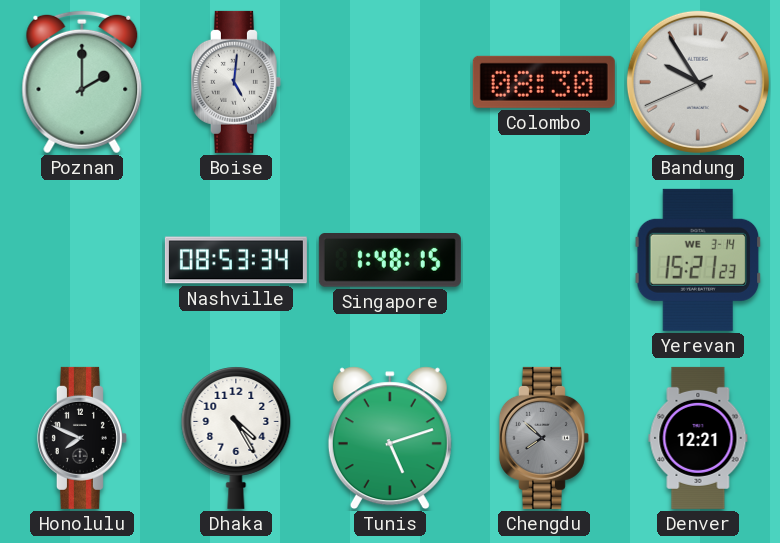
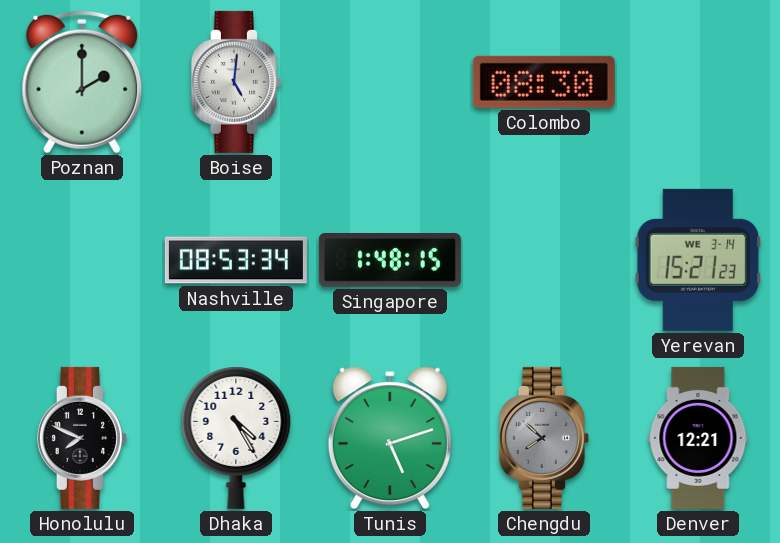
Bandung: 9:54 -> none (698, 82)
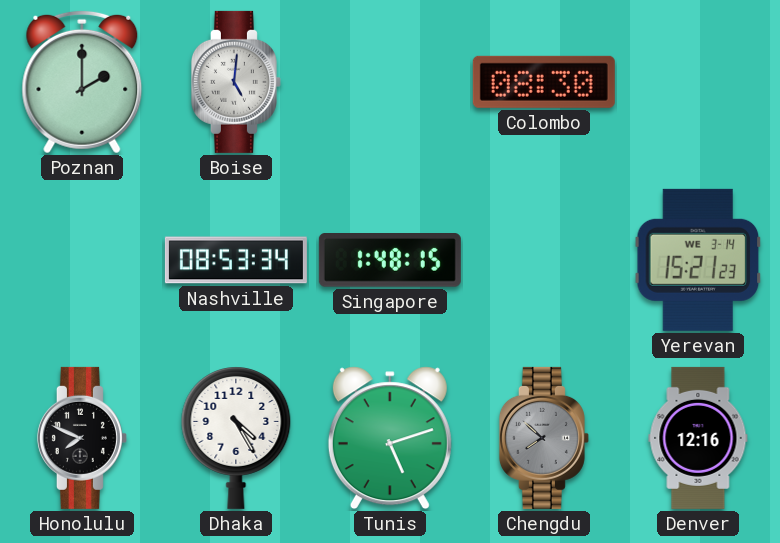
Denver: 12:21 -> 12:16 (698, 438)
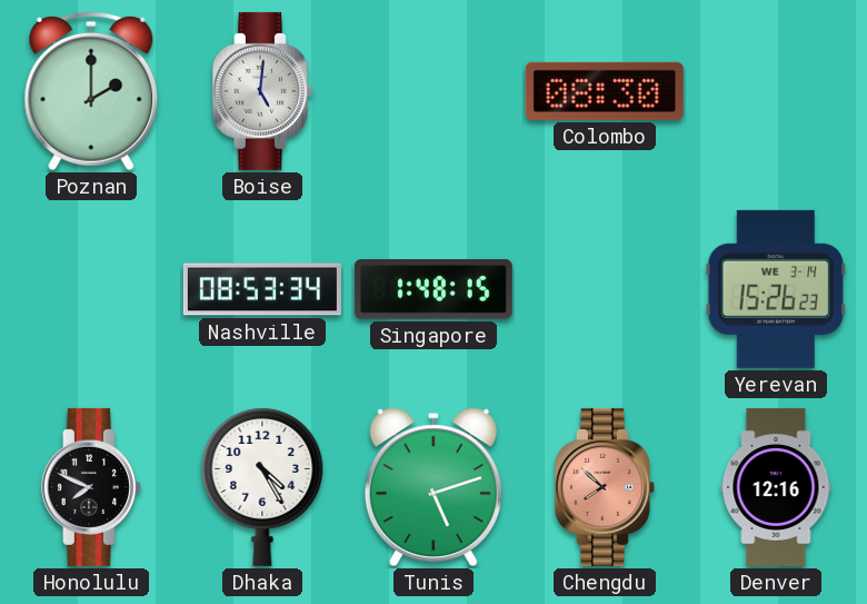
Yerevan: 15:21 -> 15:26 (776, 289)
Chengdu dial: grey -> salmon (605, 487)
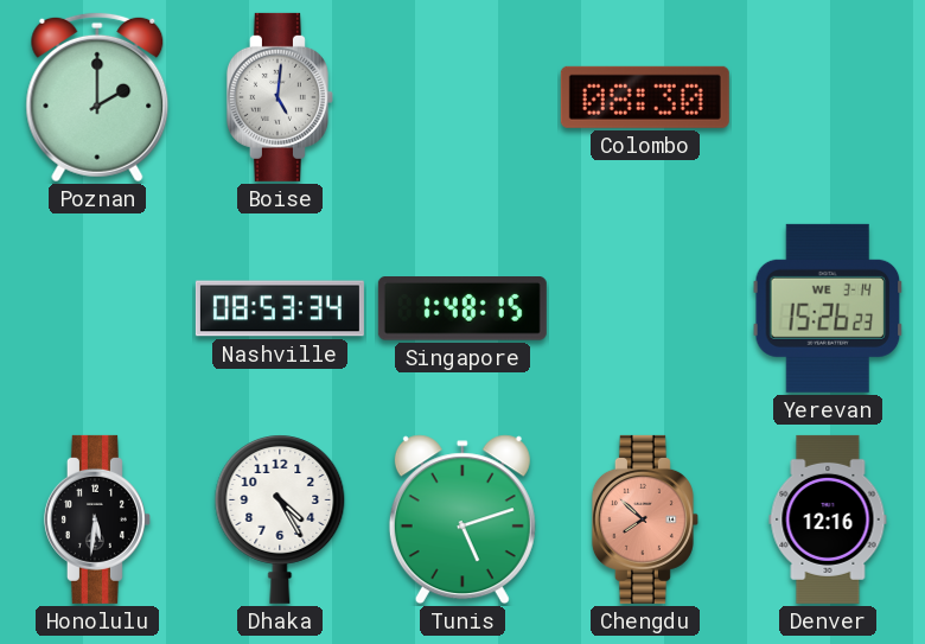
Honolulu: 7:49 -> 5:31 (97, 519)
